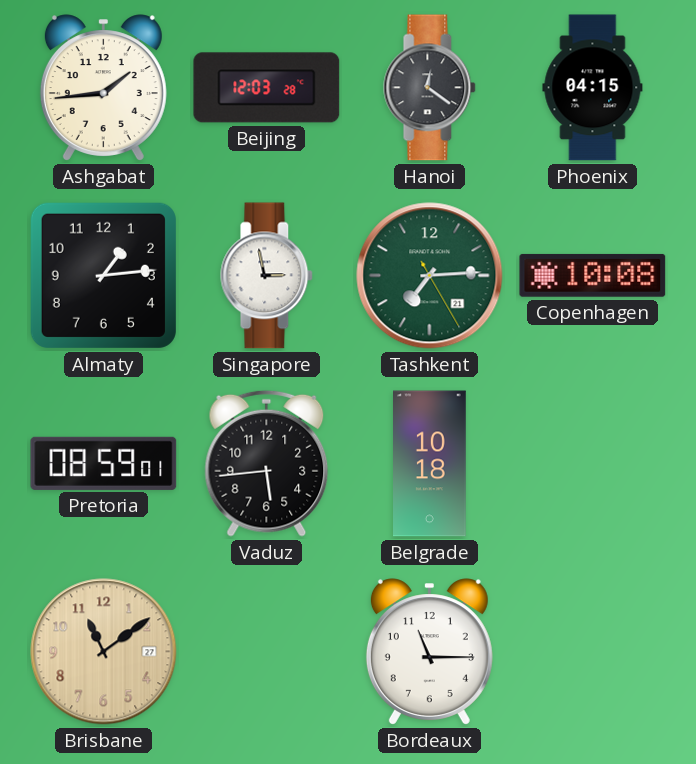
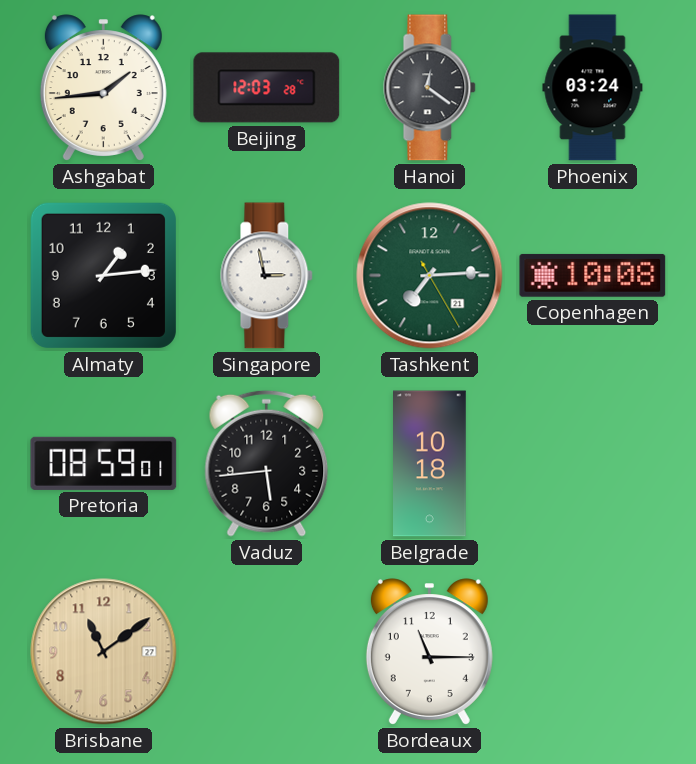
Phoenix: 04:15 -> 03:24 (593, 88)
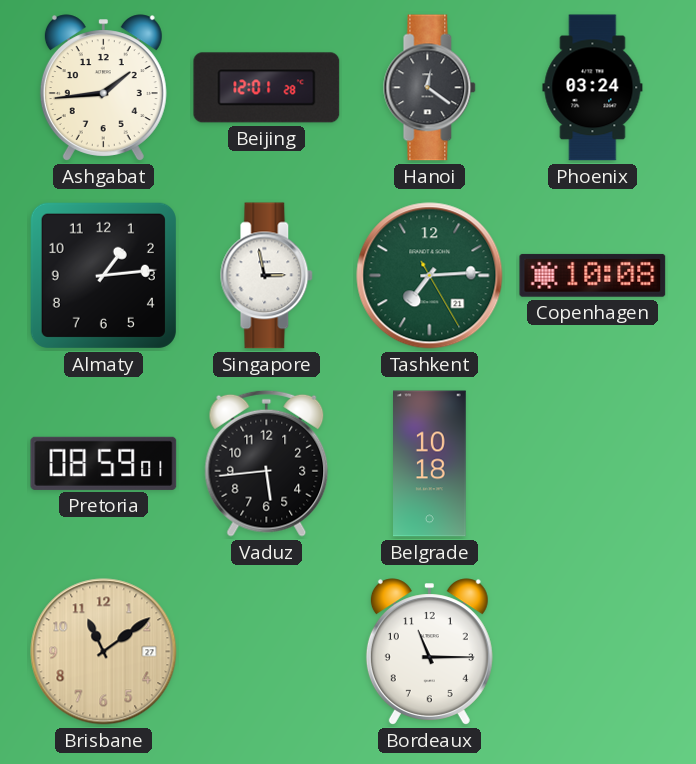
Beijing: 12:03 -> 12:01 (267, 88)
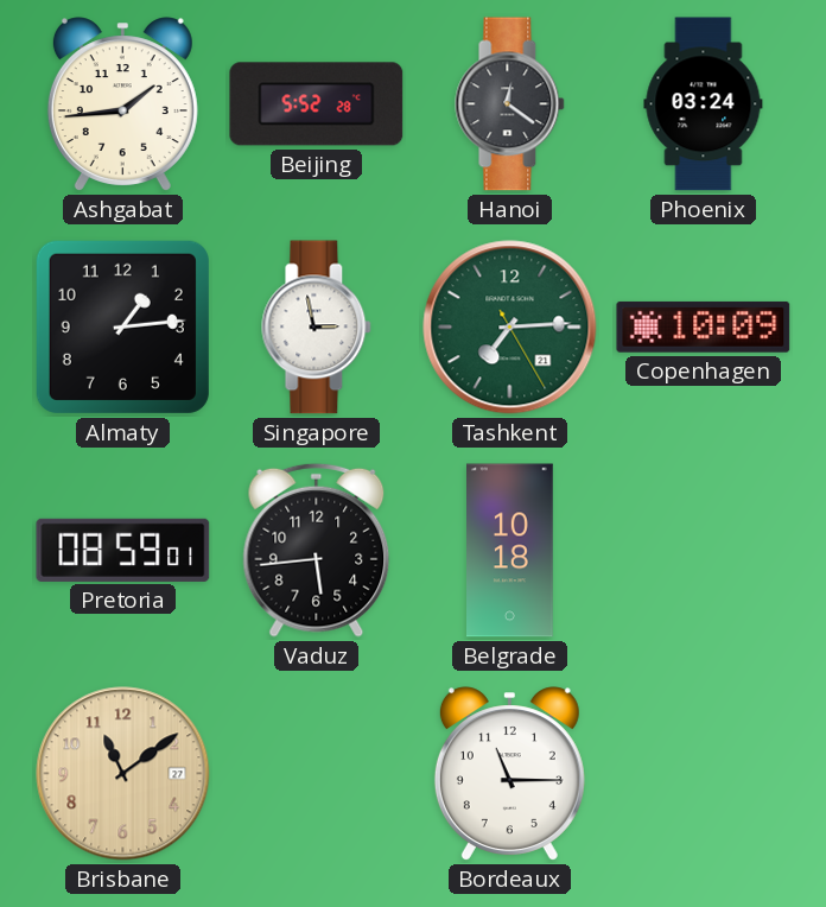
Beijing: 12:01 -> 5:52 (317, 104)
Copenhagen: 10:08 -> 10:09 (704, 326)
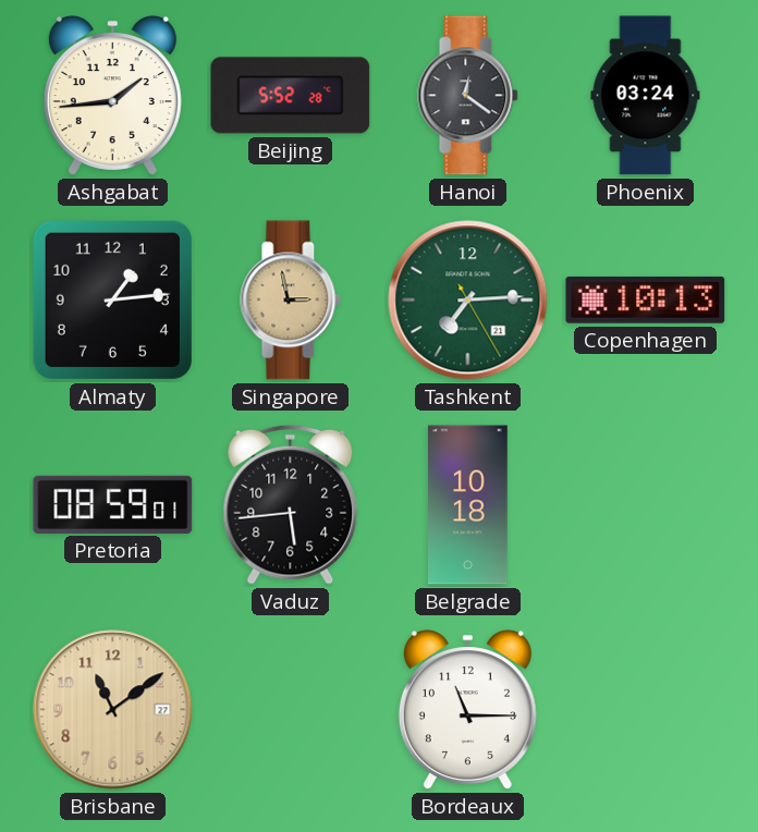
Singapore dial: white -> champagne (291, 301)
Copenhagen: 10:09 -> 10:13 (646, 299)
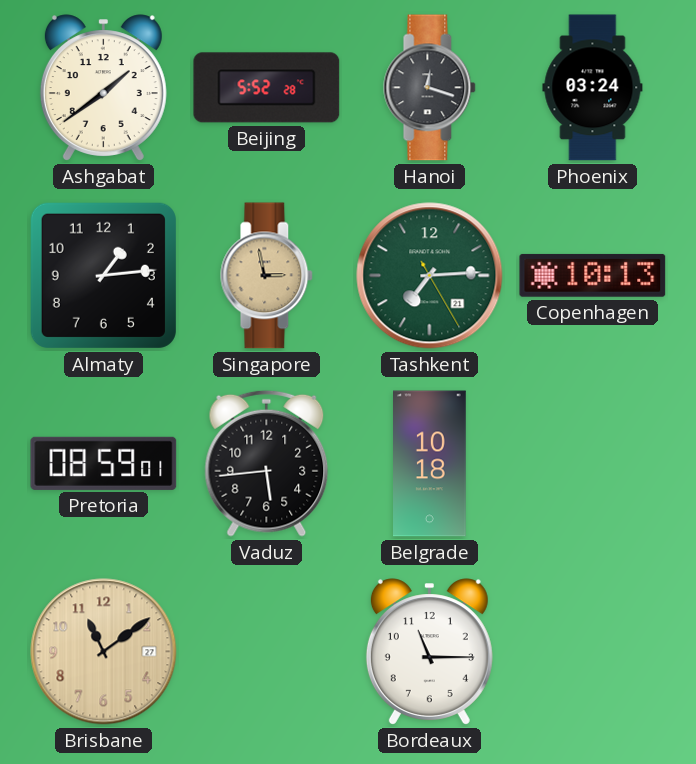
Ashgabat: 1:44 -> 1:39 (103, 88)
Hanoi: 12:21 -> 12:18 (430, 88)
